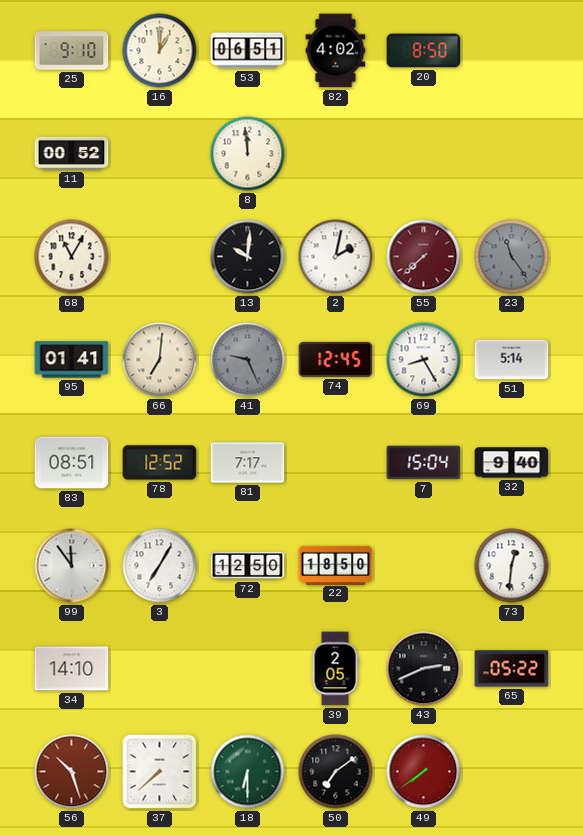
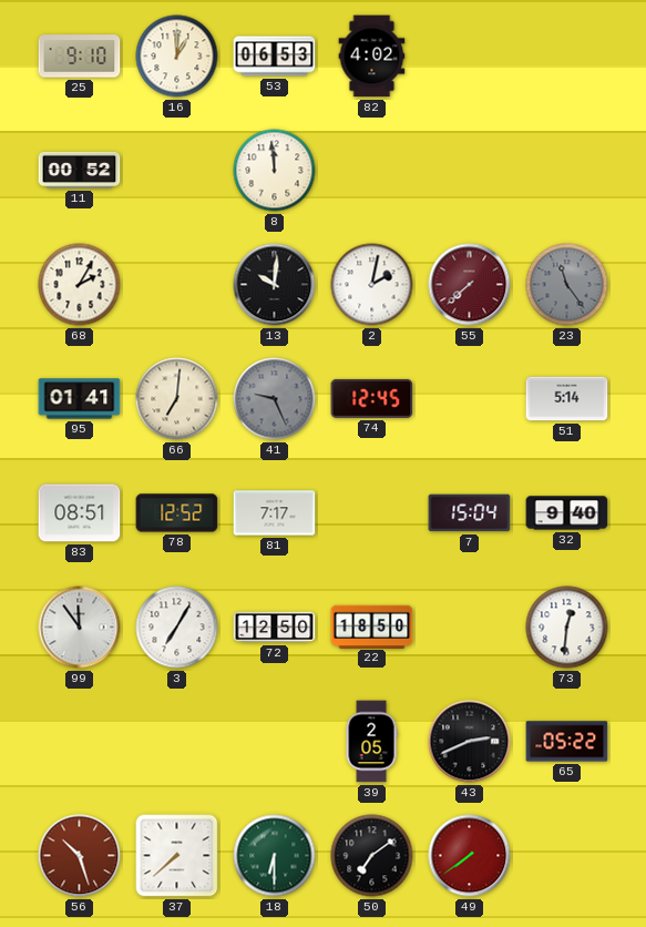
53: 06:51 -> 06:53 (275, 57)
20: 8:50 -> none (424, 51)
68: 11:05 -> 2:05 (80, 285)
69: 8:25 -> none (424, 360)
34: 14:10 -> none (72, 669)
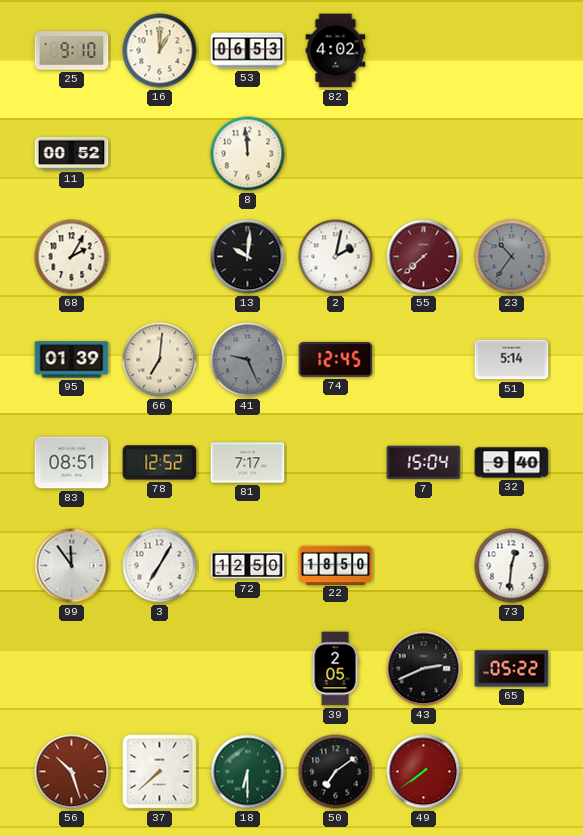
23: 11:24 -> 10:36 (512, 257)
95: 01:41 -> 01:39 (72, 360)
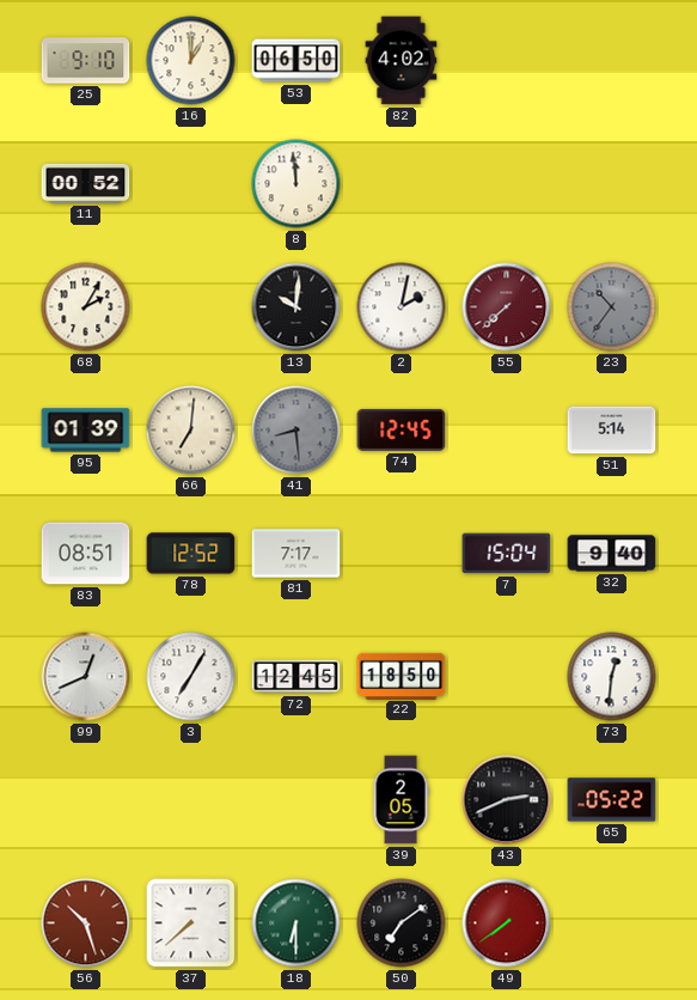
53: 06:53 -> 06:50 (296, 61)
41: 9:26 -> 8:29 (296, 431)
99: 11:54 -> 12:41 (86, 677)
72: 12:50 -> 12:45 (296, 677)
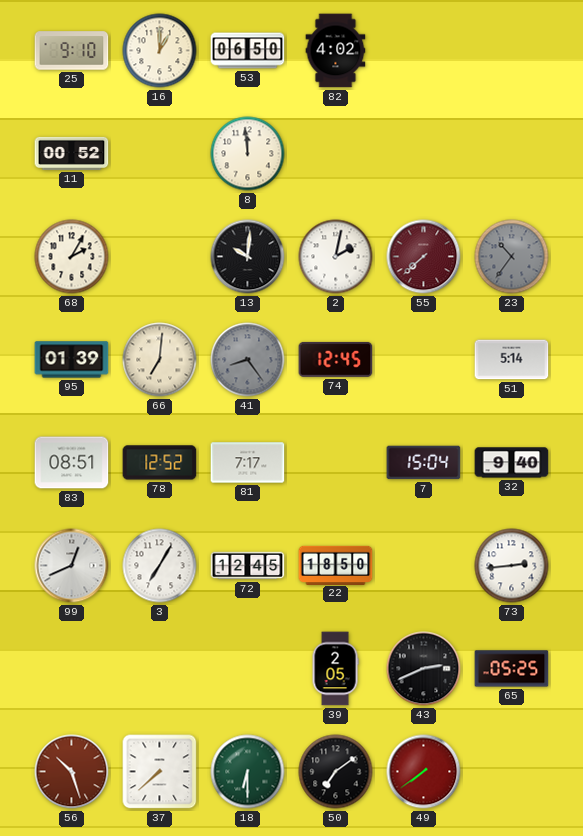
41: 8:29 -> 8:24 (248, 360)
73: 12:31 -> 2:44 (512, 566)
65: 05:22 -> 05:25 (512, 669)
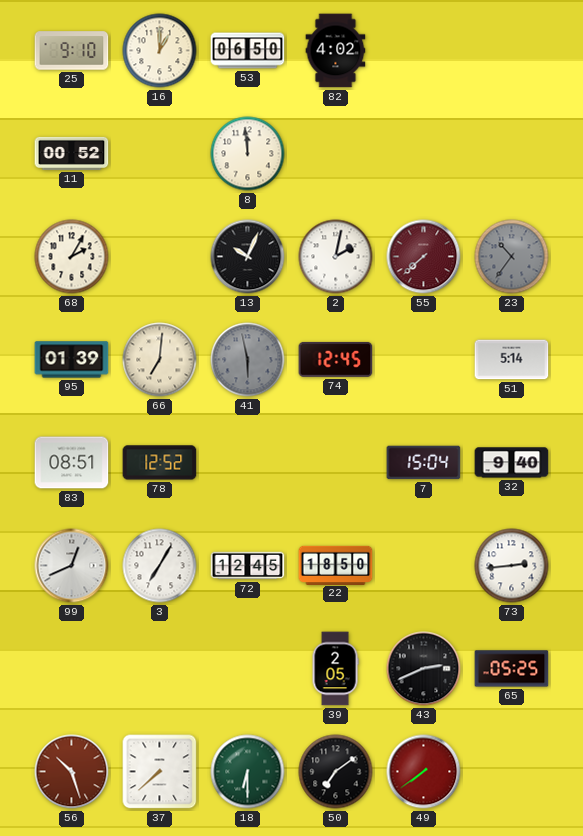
13: 10:01 -> 10:04 (248, 257)
41: 8:24 -> 5:58 (248, 360)
81: 7:17 -> none (248, 463)
